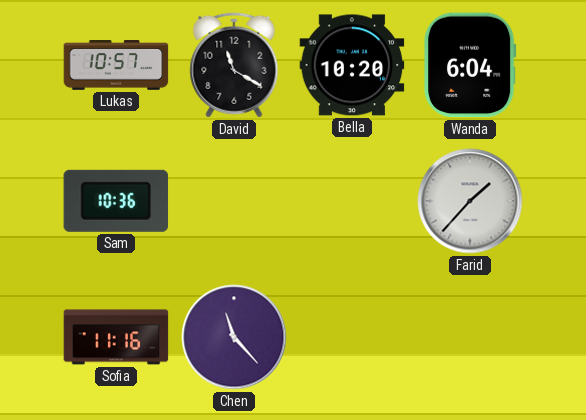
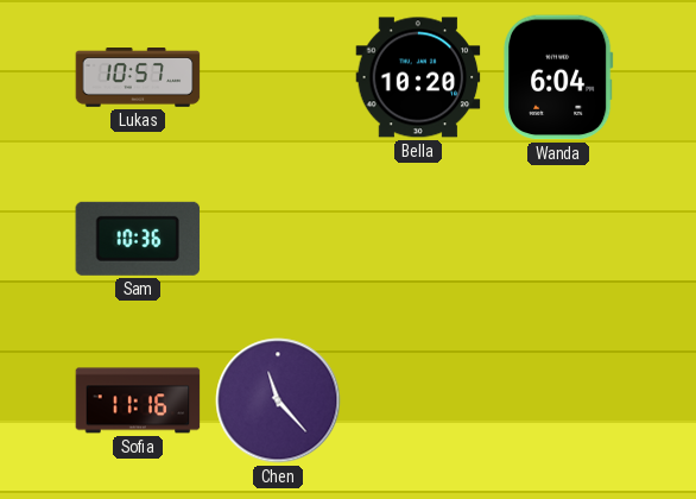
David: 11:20 -> none (234, 65)
Farid: 1:37 -> none (470, 201)
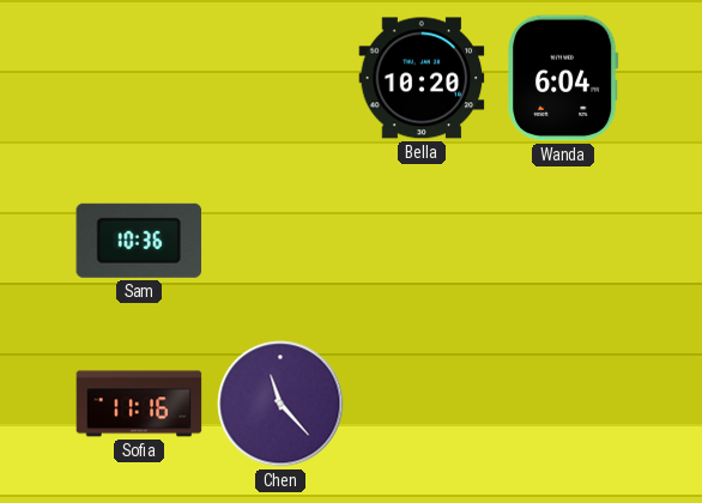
Lukas: 10:57 -> none (138, 77)
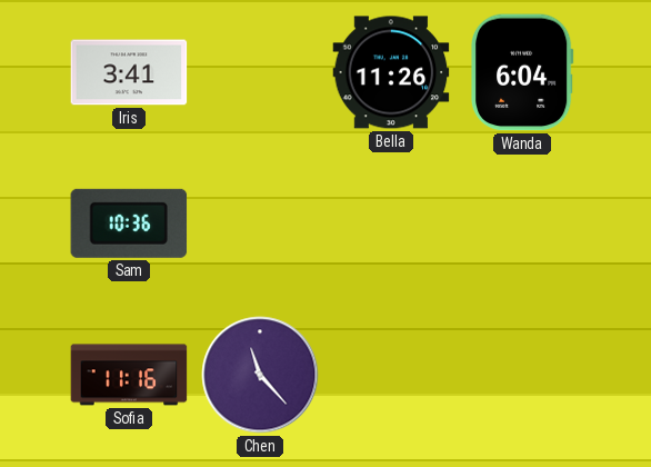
Iris: none -> 3:41 (129, 72)
Bella: 10:20 -> 11:26 (391, 72)
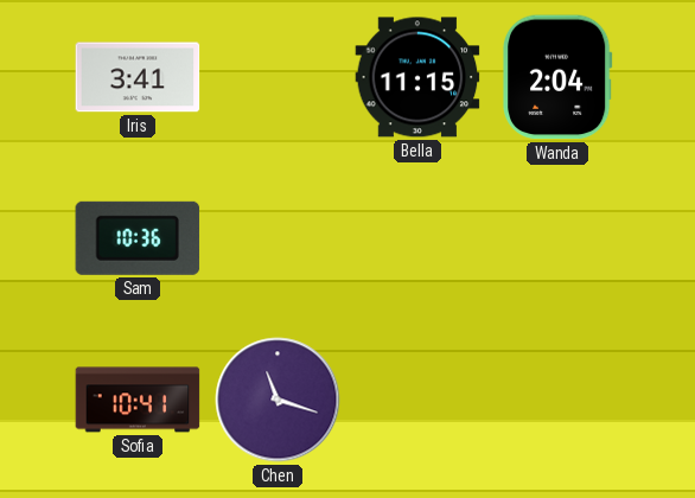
Bella: 11:26 -> 11:15 (417, 77)
Wanda: 6:04 -> 2:04 (557, 77)
Sofia: 11:16 -> 10:41 (138, 400)
Chen: 11:23 -> 11:18 (278, 400)
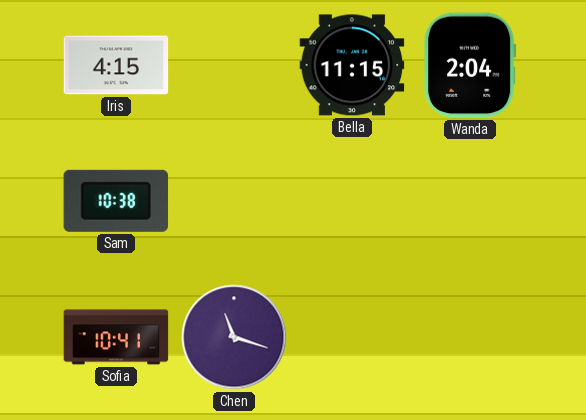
Iris: 3:41 -> 4:15 (116, 65)
Sam: 10:36 -> 10:38 (116, 201)
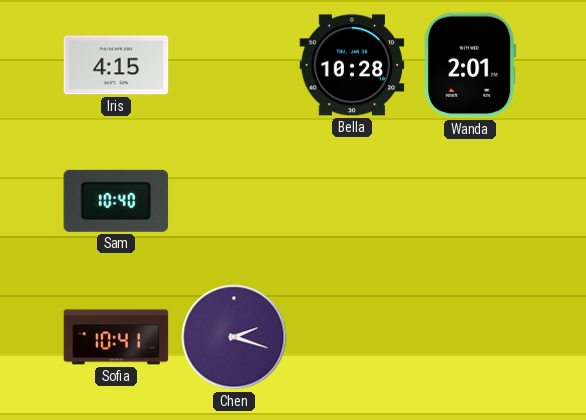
Bella: 11:15 -> 10:28 (352, 65)
Wanda: 2:04 -> 2:01 (470, 65)
Sam: 10:38 -> 10:40 (116, 201)
Chen: 11:18 -> 2:18 (234, 337)
